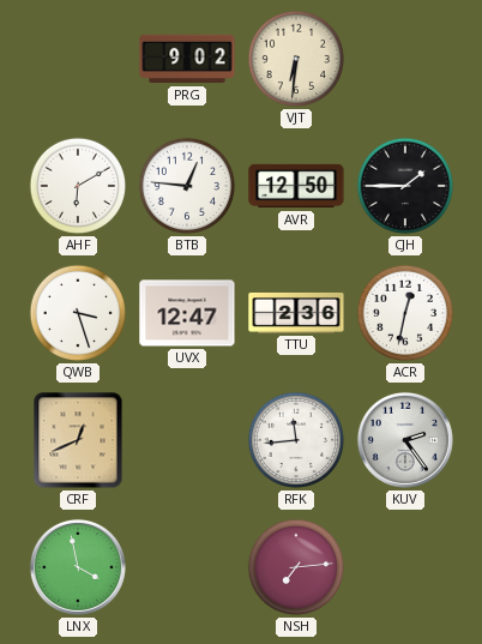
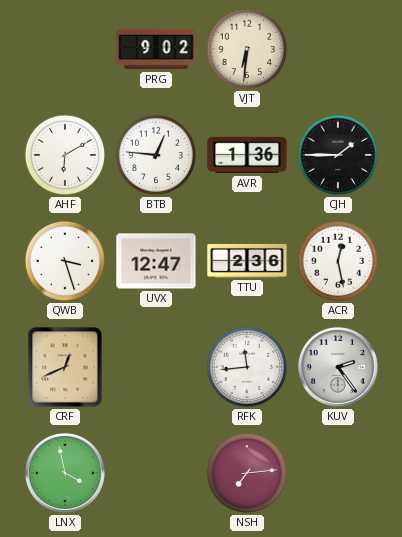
AVR: 12:50 -> 1:36 (247, 155)
ACR: 12:32 -> 12:28 (338, 261)
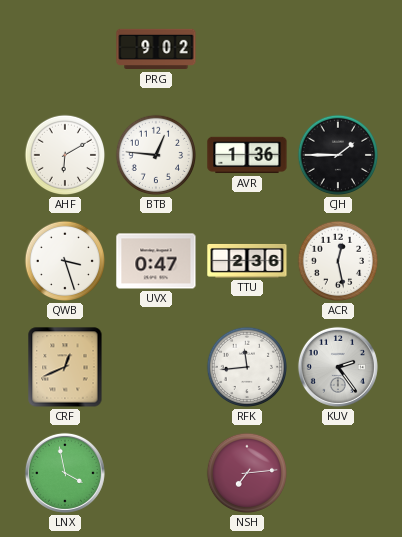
VJT: 6:31 -> none (247, 49)
UVX: 12:47 -> 0:47 (156, 261)
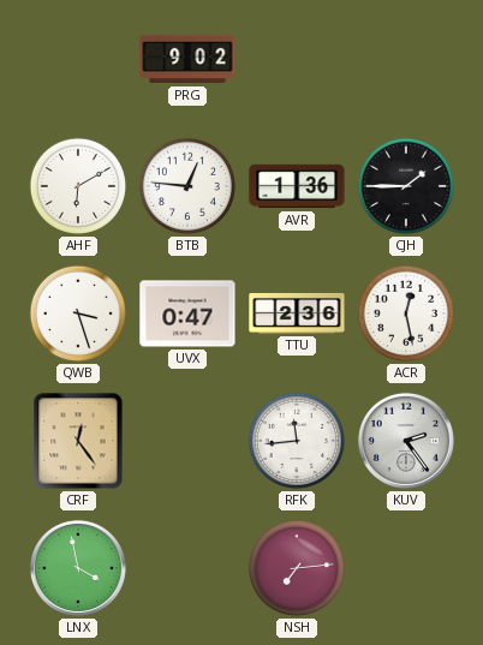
CRF: 12:41 -> 12:24 (78, 441)
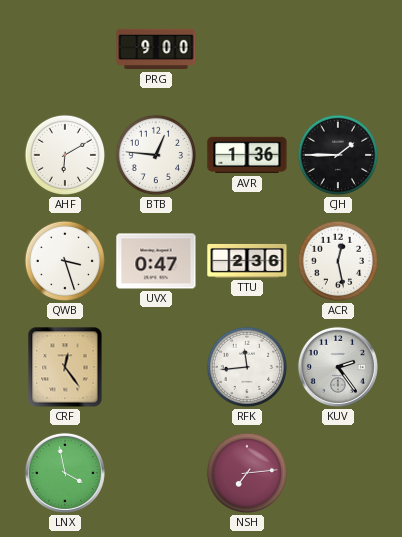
PRG: 9:02 -> 9:00 (156, 49)
